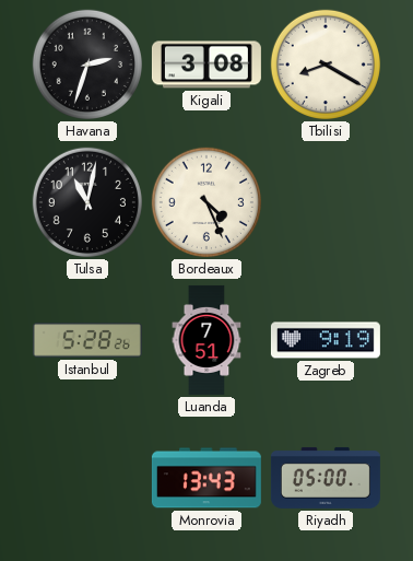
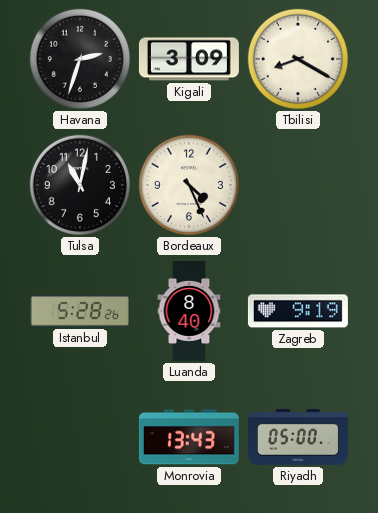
Kigali: 3:08 -> 3:09 (189, 59)
Luanda: 7:51 -> 8:40 (189, 311)
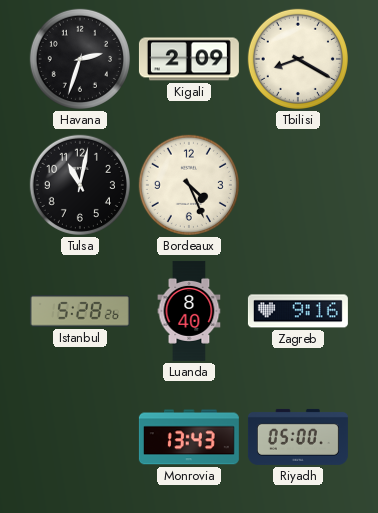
Kigali: 3:09 -> 2:09 (189, 59)
Zagreb: 9:19 -> 9:16 (298, 311)
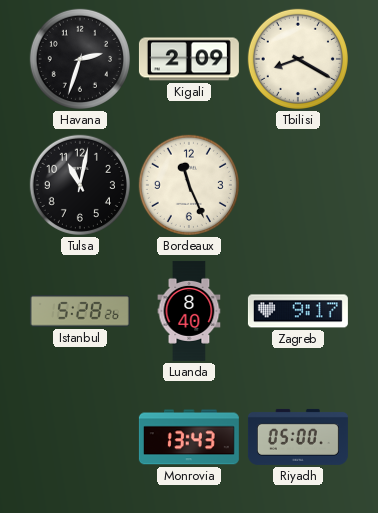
Bordeaux: 4:26 -> 11:26 (189, 185)
Zagreb: 9:16 -> 9:17 (298, 311)
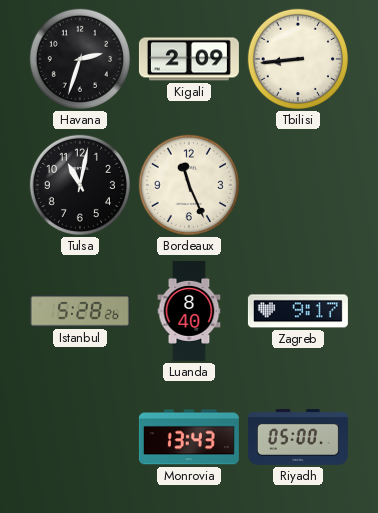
Tbilisi: 8:20 -> 8:44 (298, 59)
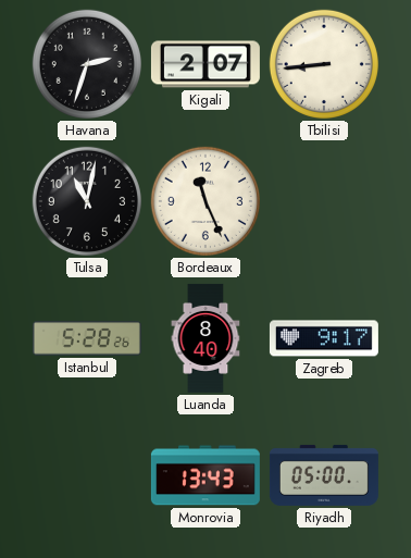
Kigali: 2:09 -> 2:07 (205, 64)
